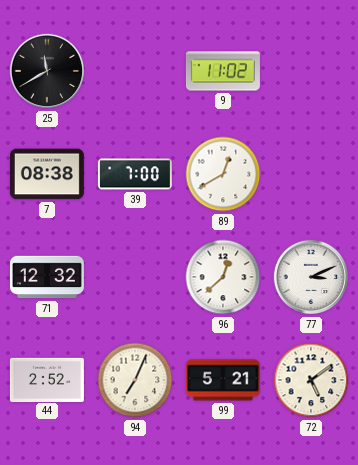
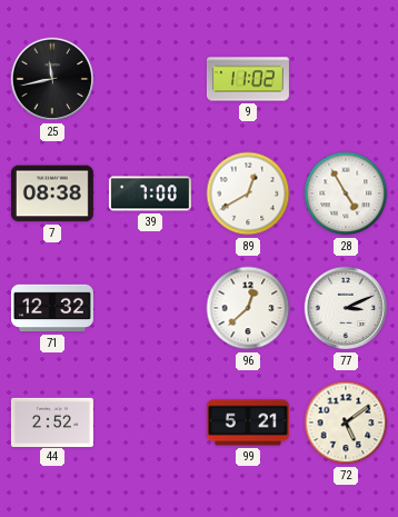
25: 11:40 -> 11:43 (52, 79)
28: none -> 4:55 (346, 193)
94: 7:04 -> none (135, 380)
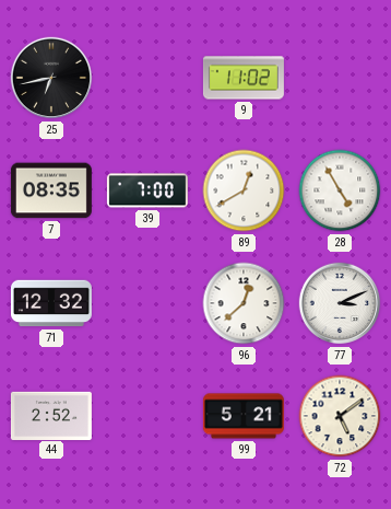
25: 11:43 -> 6:43 (51, 78)
7: 08:38 -> 08:35 (51, 190)
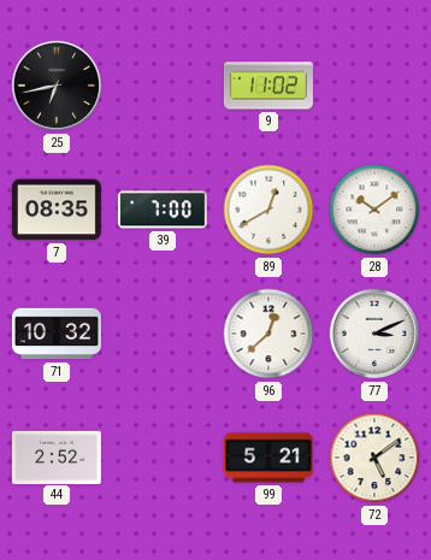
28: 4:55 -> 10:09 (374, 210)
71: 12:32 -> 10:32 (57, 334)
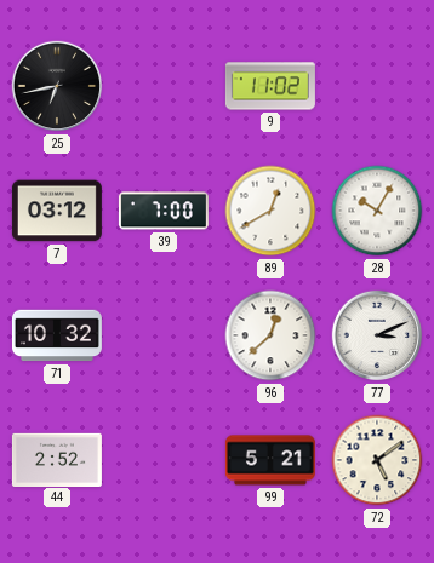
7: 08:35 -> 03:12 (57, 211)
28: 10:09 -> 10:05 (377, 211)
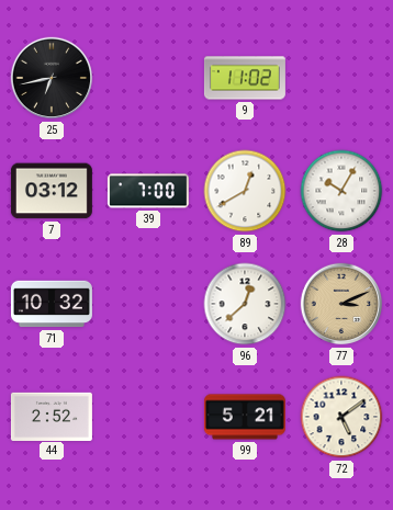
77 dial: white -> champagne (341, 304)
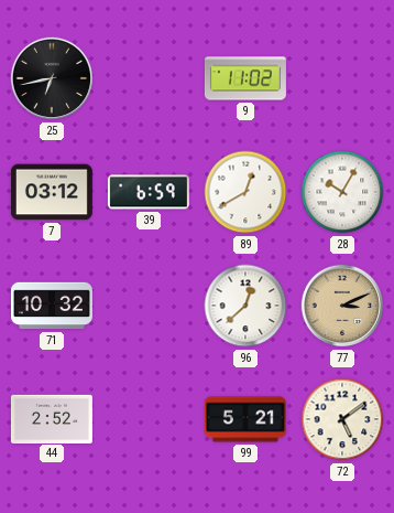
39: 7:00 -> 6:59 (149, 192)
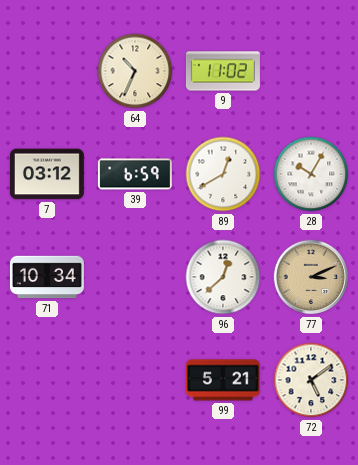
25: 6:43 -> none (52, 78)
64: none -> 10:34 (135, 71)
71: 10:32 -> 10:34 (47, 277)
44: 2:52 -> none (52, 418)
